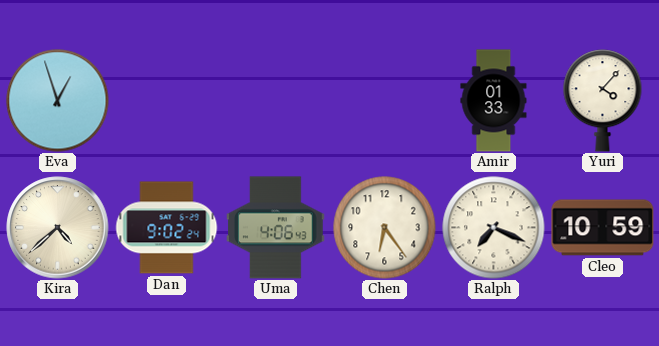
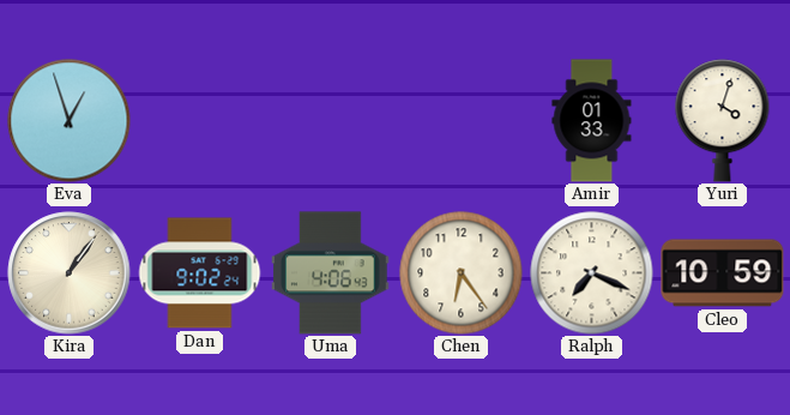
Yuri: 4:07 -> 4:03 (723, 121)
Kira: 4:38 -> 1:06 (70, 273)
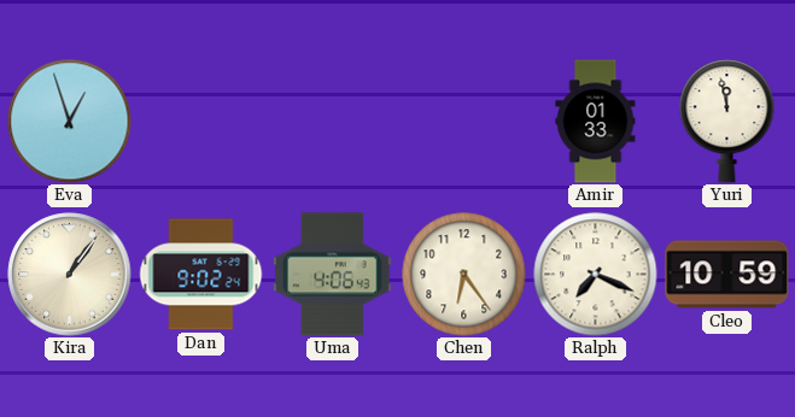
Yuri: 4:03 -> 11:58 (727, 122)
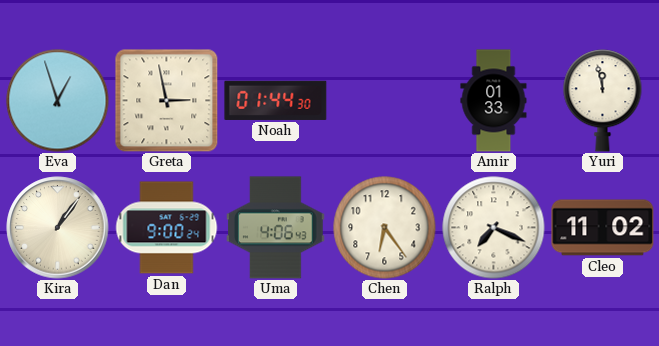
Greta: none -> 2:58 (167, 101)
Noah: none -> 01:44 (276, 100)
Dan: 9:02 -> 9:00 (167, 228)
Cleo: 10:59 -> 11:02 (603, 228)
